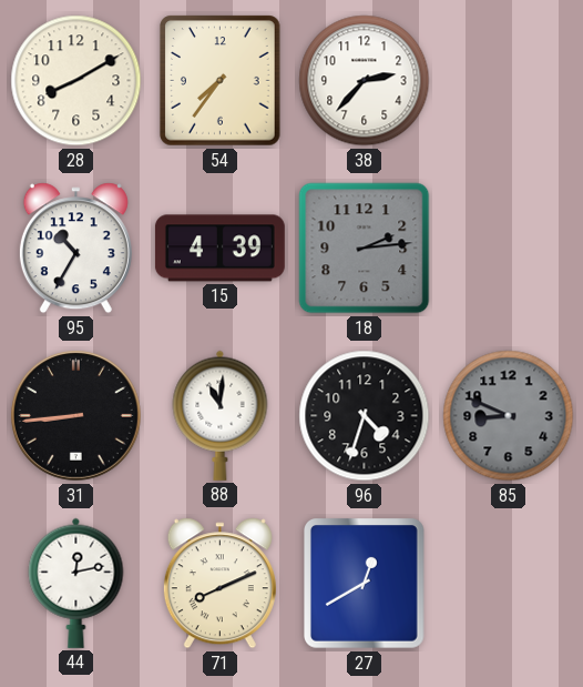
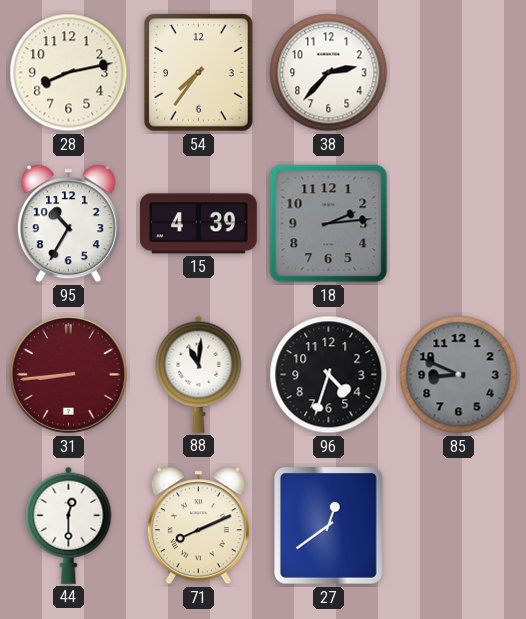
28: 8:10 -> 8:13 (69, 73)
31 dial: black -> burgundy (69, 375)
44: 12:13 -> 12:30 (69, 525)
27: 12:40 -> 12:39 (329, 526)
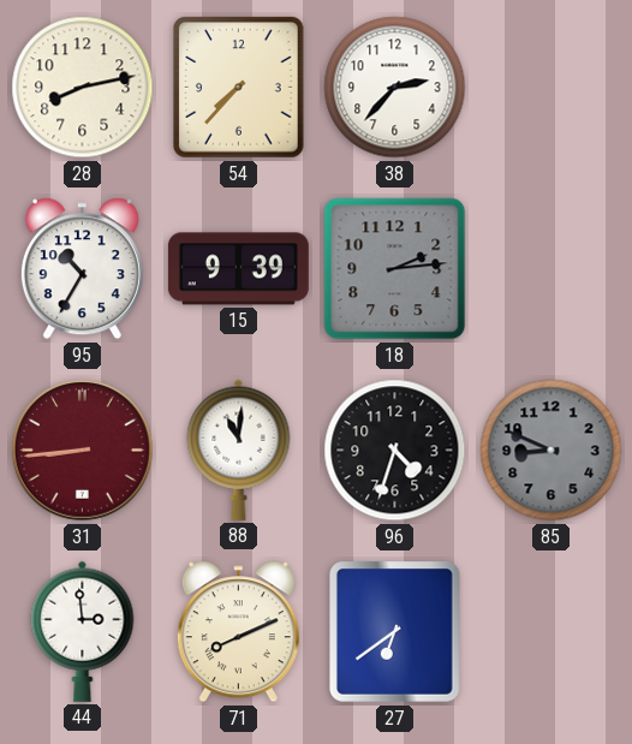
54: 7:36 -> 7:37 (239, 88)
15: 4:39 -> 9:39 (238, 269)
44: 12:30 -> 2:59 (83, 631)
27: 12:39 -> 6:39 (395, 632)
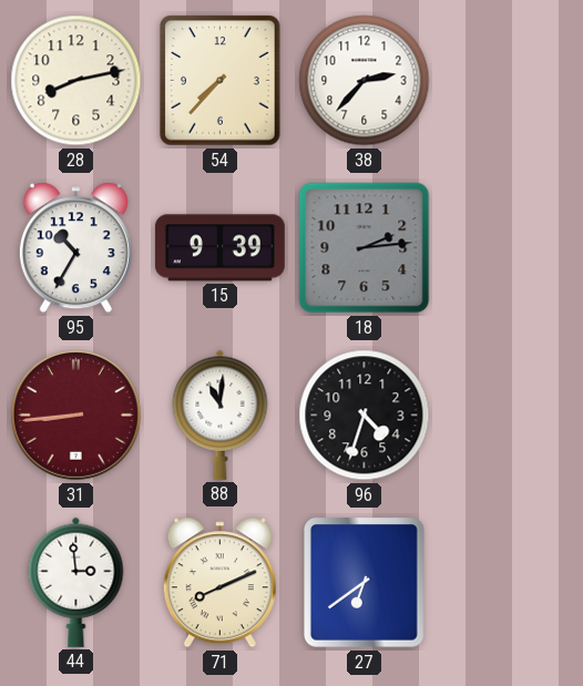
85: 8:49 -> none (551, 451)
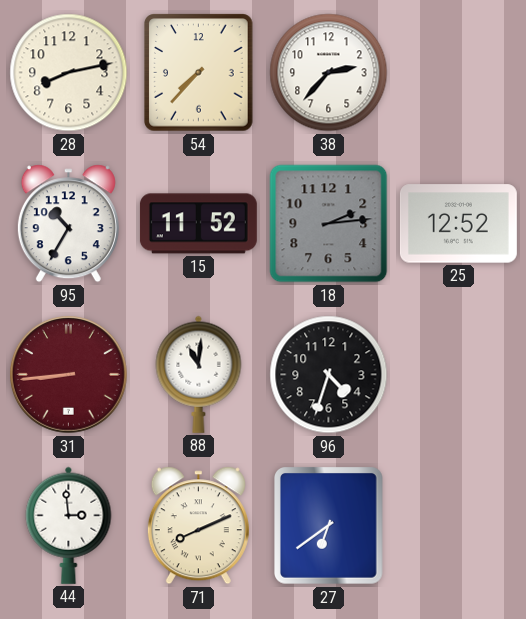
15: 9:39 -> 11:52 (198, 224)
25: none -> 12:52 (458, 224)
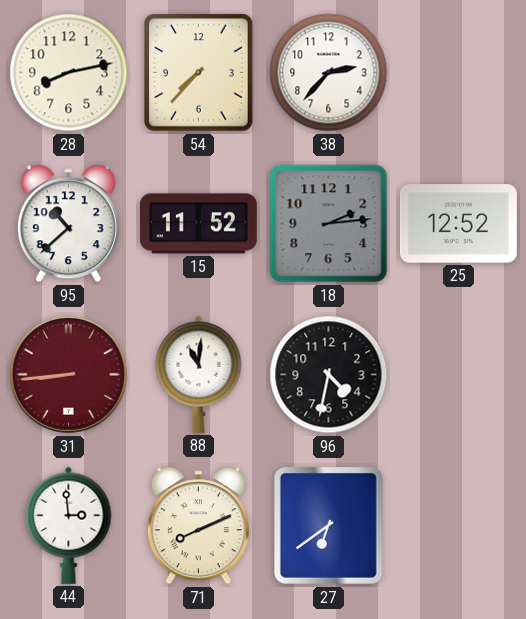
95: 10:35 -> 10:38 (68, 224)
96: 4:33 -> 4:32 (329, 375)
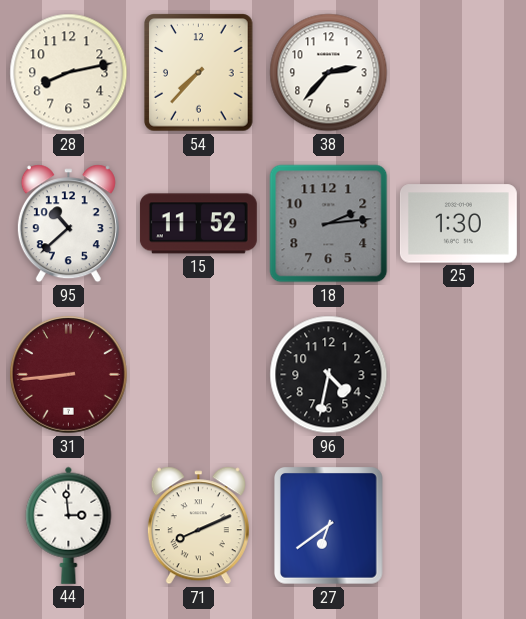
25: 12:52 -> 1:30 (458, 224)
88: 11:01 -> none (199, 374)
